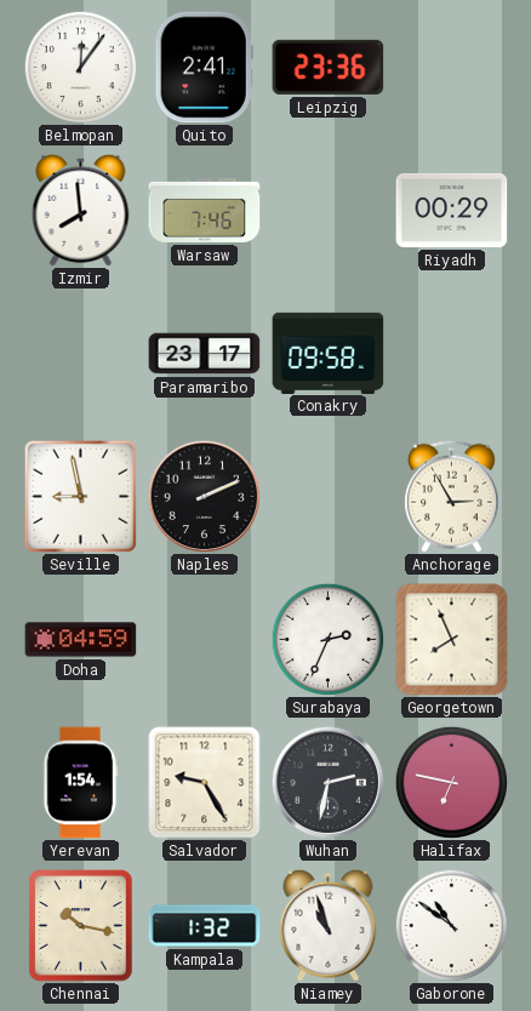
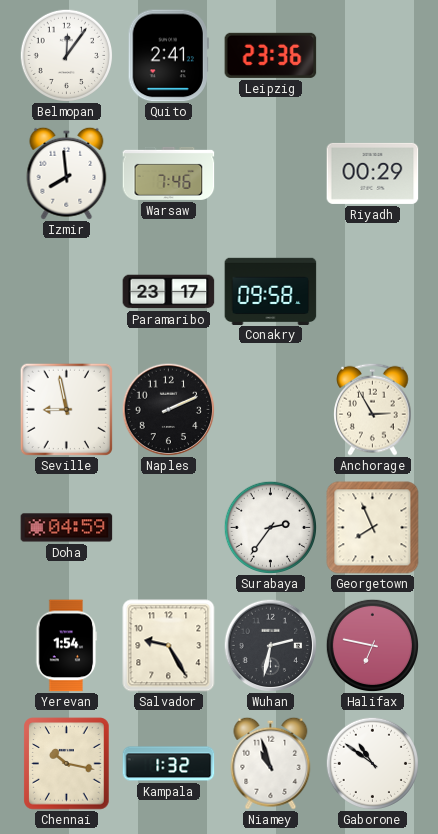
Surabaya: 2:34 -> 2:36 (270, 527)
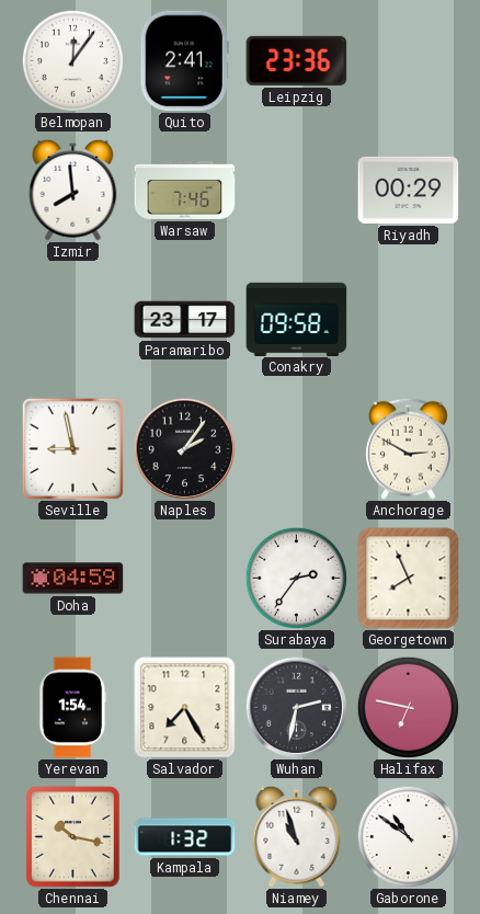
Naples: 2:11 -> 2:06 (184, 448)
Anchorage: 2:55 -> 2:50 (409, 448)
Salvador: 9:25 -> 7:25 (185, 708)
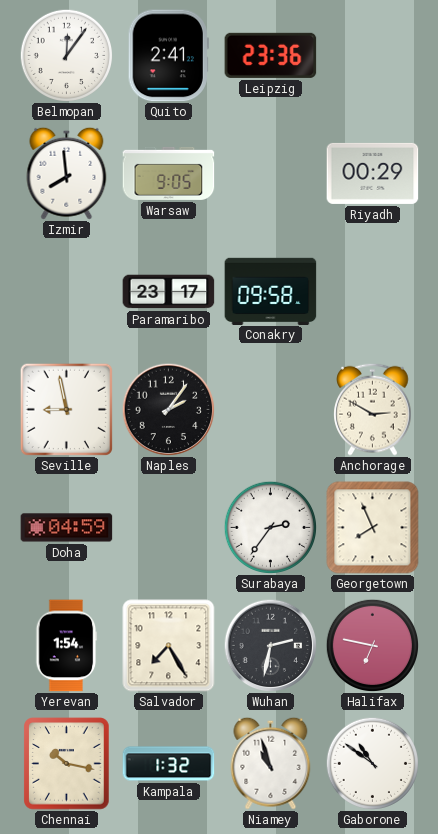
Warsaw: 7:46 -> 9:05 (169, 173)
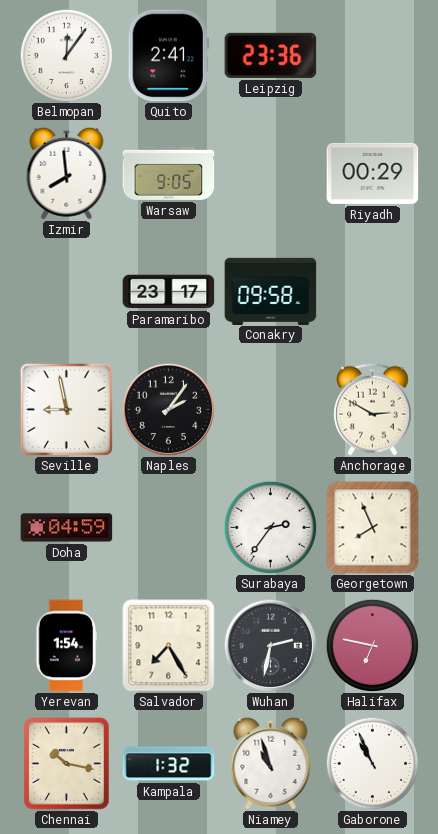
Gaborone: 10:51 -> 10:56 (372, 763)
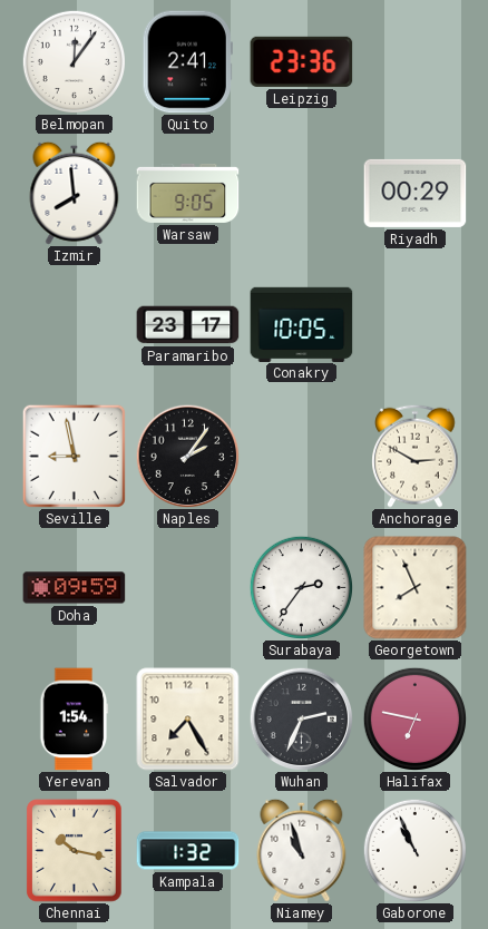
Conakry: 09:58 -> 10:05 (302, 324)
Doha: 04:59 -> 09:59 (75, 588)
Wuhan: 2:32 -> 2:34 (301, 718)
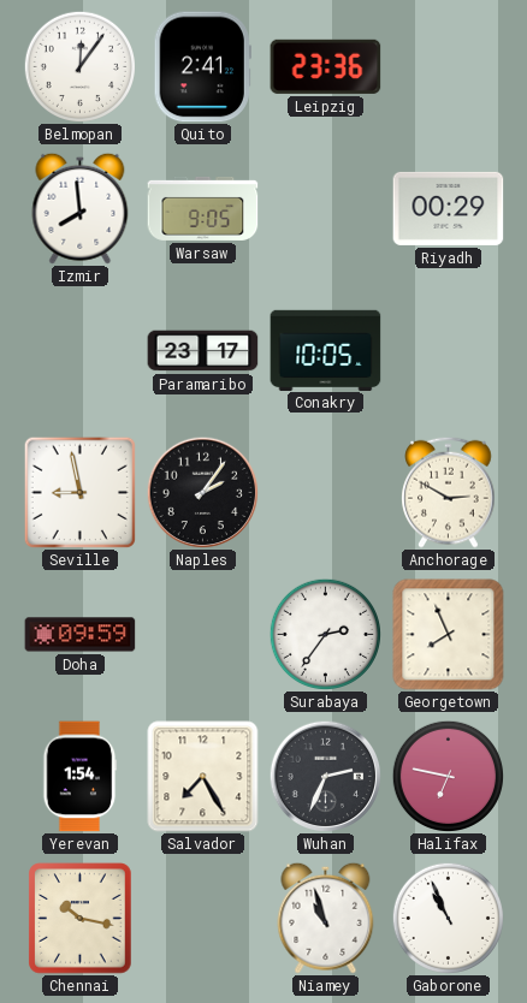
Kampala: 1:32 -> none (188, 851)
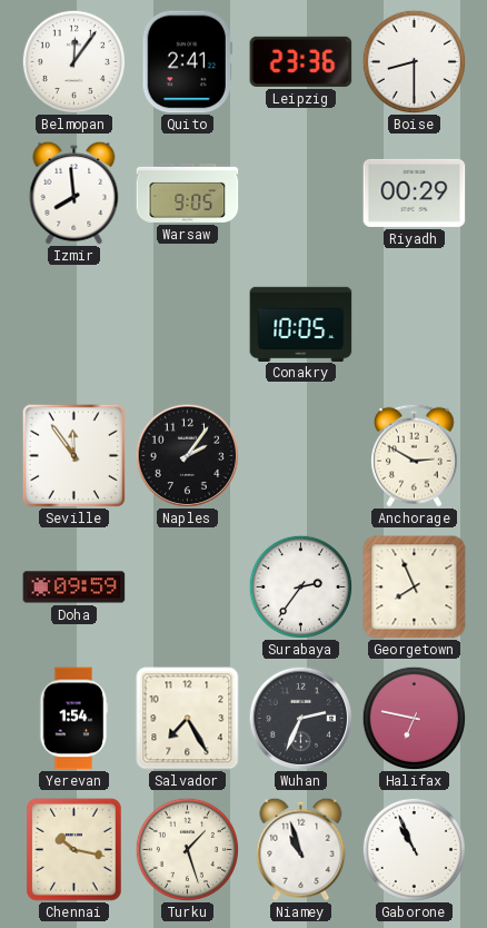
Boise: none -> 8:30 (414, 61)
Paramaribo: 23:17 -> none (203, 351)
Seville: 8:58 -> 11:54 (73, 455)
Turku: none -> 1:27 (187, 849)
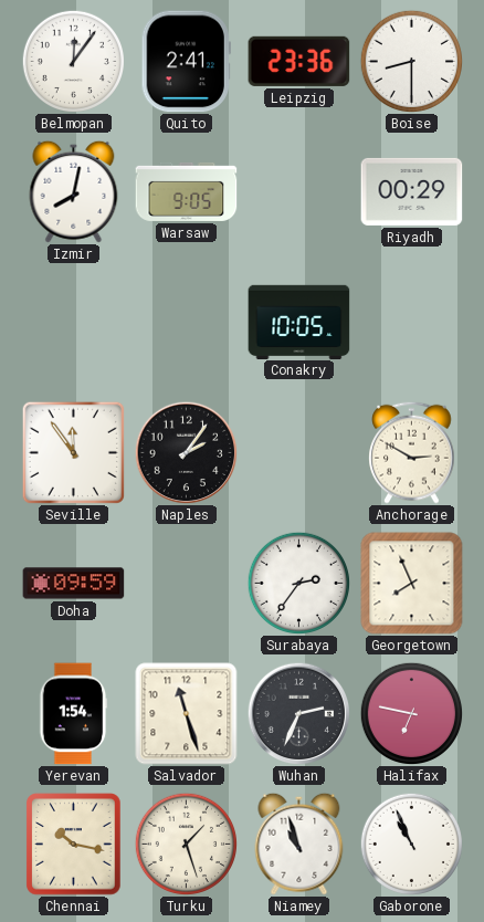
Izmir: 7:59 -> 8:02 (74, 191)
Salvador: 7:25 -> 11:27 (187, 714)
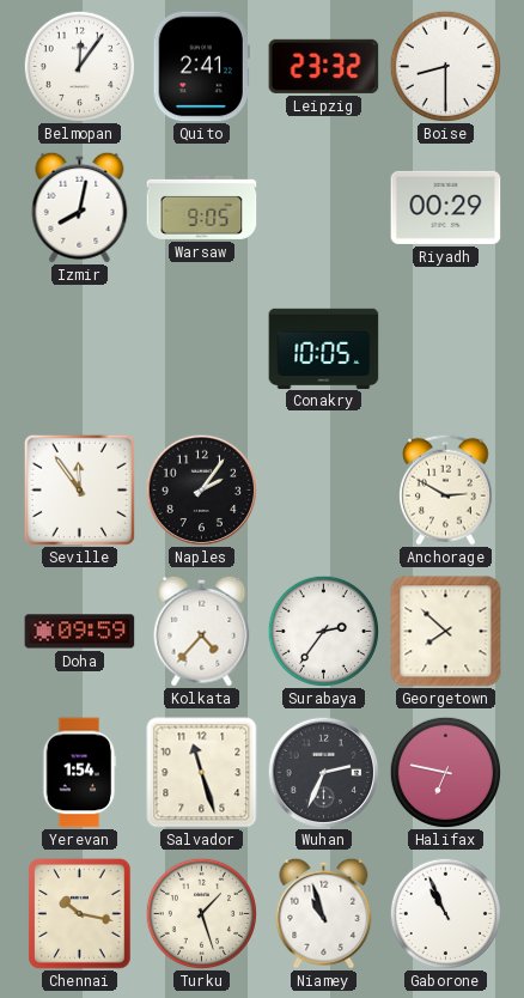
Leipzig: 23:36 -> 23:32 (324, 66)
Kolkata: none -> 4:37 (202, 631)
Georgetown: 7:56 -> 7:52 (446, 632)
